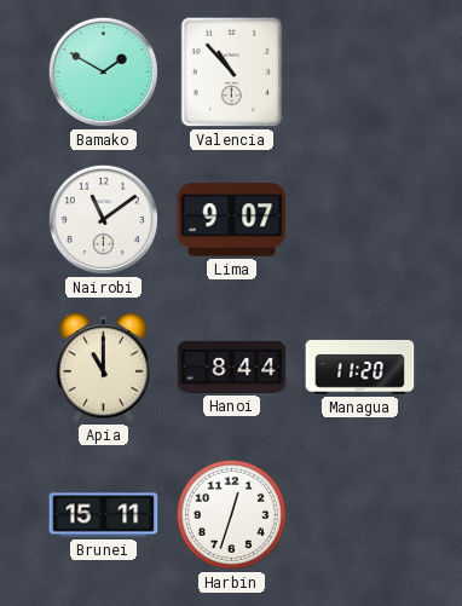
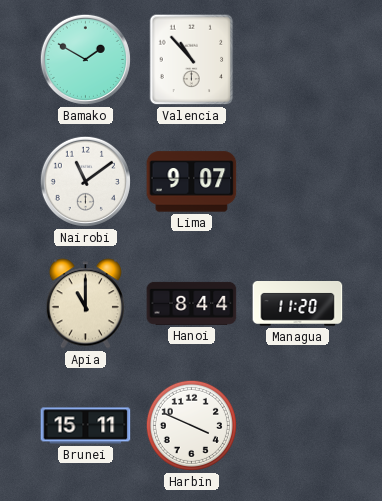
Harbin: 12:33 -> 3:49 (191, 425)
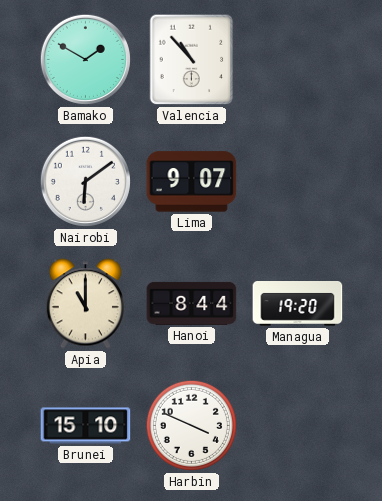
Nairobi: 11:09 -> 6:09 (85, 181)
Managua: 11:20 -> 19:20 (298, 304)
Brunei: 15:11 -> 15:10 (86, 426)
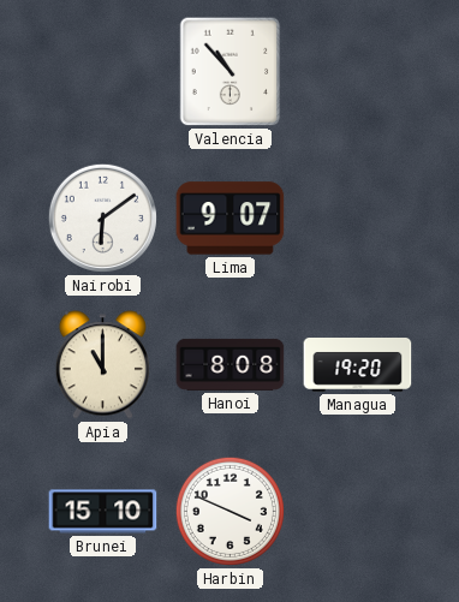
Bamako: 1:50 -> none (85, 59)
Hanoi: 8:44 -> 8:08 (231, 364)
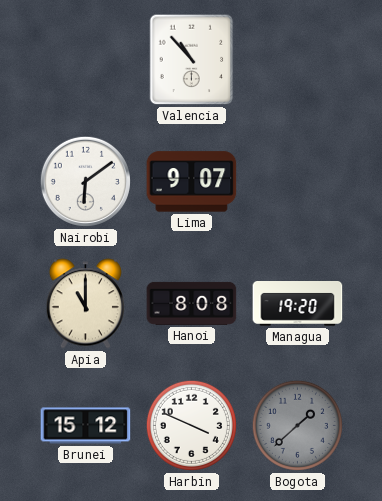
Brunei: 15:10 -> 15:12 (86, 426)
Bogota: none -> 1:38 (297, 425)
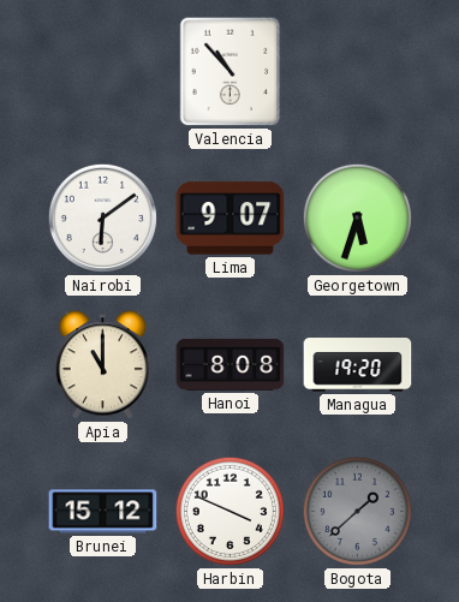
Georgetown: none -> 5:33 (357, 217)
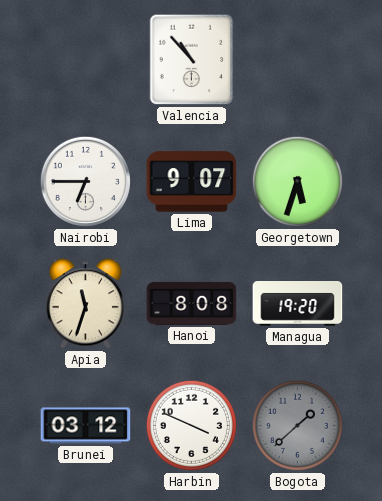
Nairobi: 6:09 -> 6:45 (85, 181)
Apia: 11:00 -> 11:33 (85, 304)
Brunei: 15:12 -> 03:12 (86, 426)
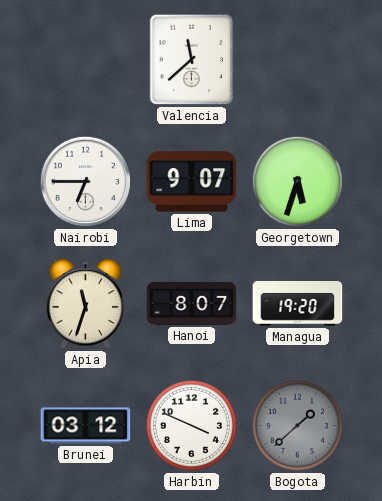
Valencia: 10:53 -> 11:38 (192, 60)
Hanoi: 8:08 -> 8:07 (192, 303)
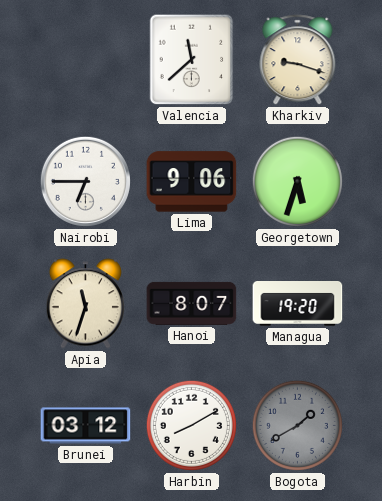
Kharkiv: none -> 9:18 (298, 60)
Lima: 9:07 -> 9:06 (192, 182)
Harbin: 3:49 -> 8:10 (191, 425)
Bogota: 1:38 -> 1:40 (297, 425)
